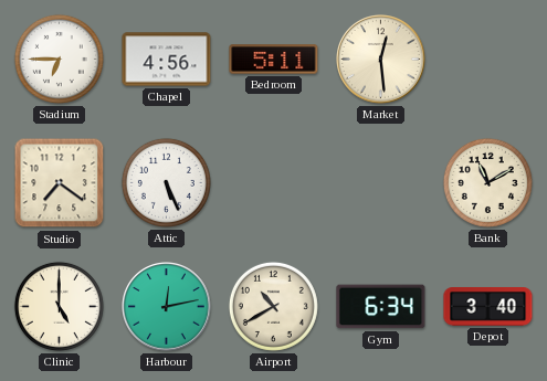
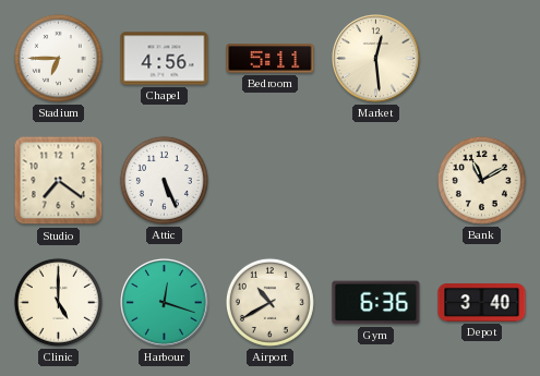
Harbour: 12:13 -> 12:18 (165, 303)
Gym: 6:34 -> 6:36 (376, 303)
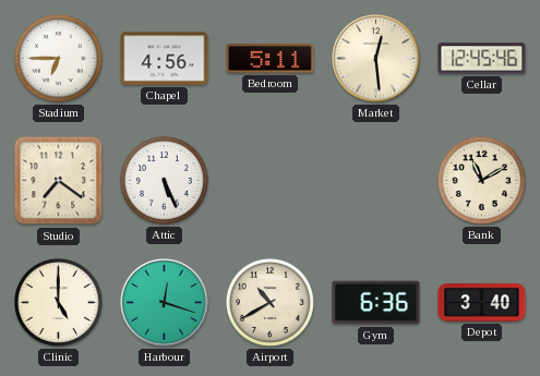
Cellar: none -> 12:45 (482, 59)
